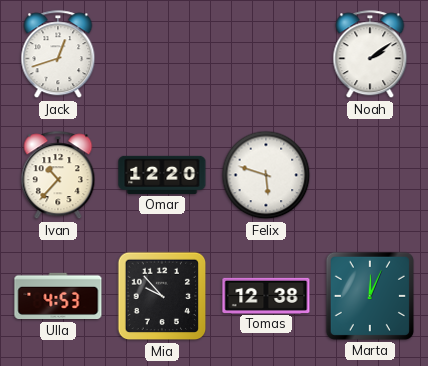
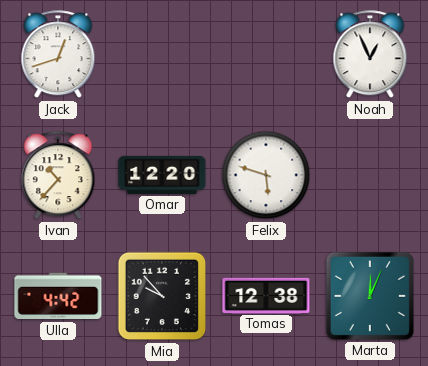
Noah: 2:09 -> 12:56 (370, 55)
Ulla: 4:53 -> 4:42 (58, 296)
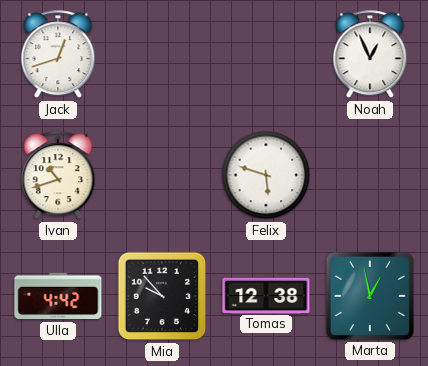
Ivan: 10:37 -> 10:42 (58, 176)
Omar: 12:20 -> none (162, 175)
Marta: 12:04 -> 12:58 (370, 296)
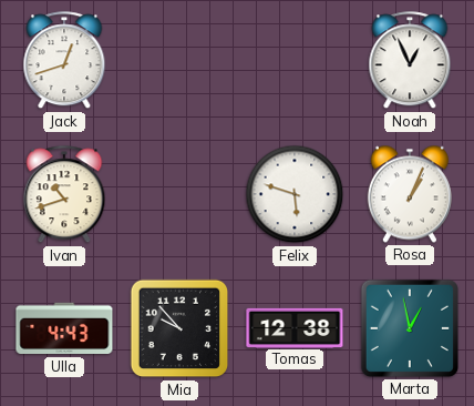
Rosa: none -> 1:04 (410, 194)
Ulla: 4:42 -> 4:43 (64, 328)
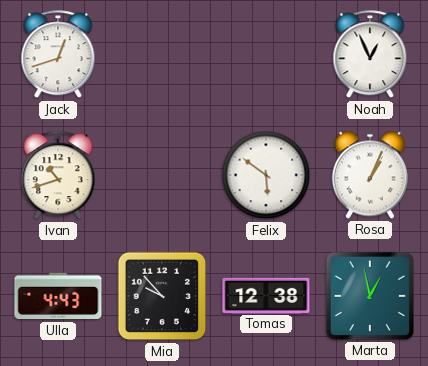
Felix: 5:48 -> 5:51 (266, 175)
